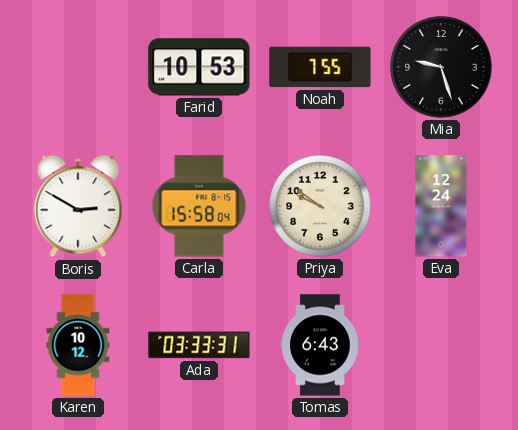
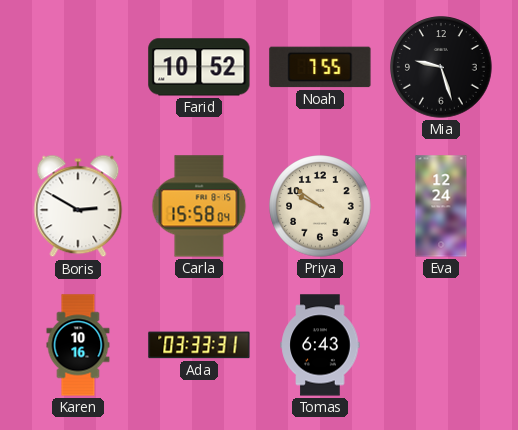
Farid: 10:53 -> 10:52 (199, 67)
Karen: 10:12 -> 10:16 (78, 345)
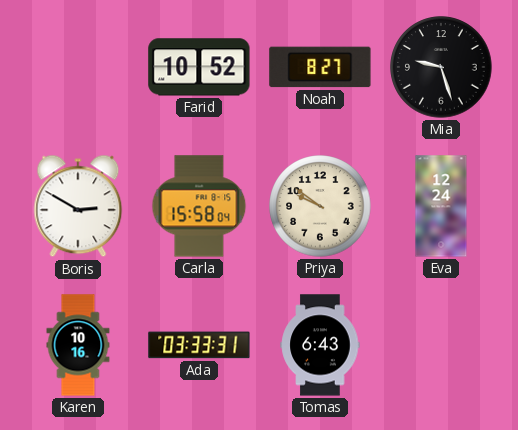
Noah: 7:55 -> 8:27 (320, 67)
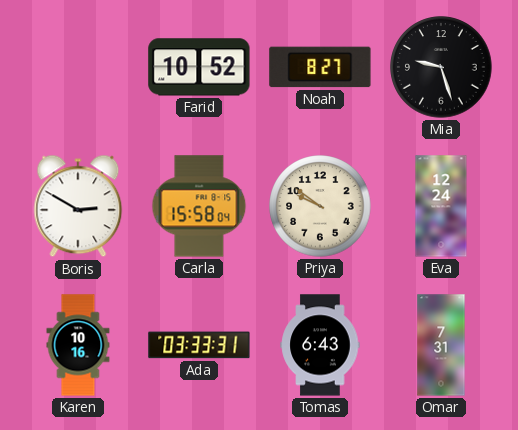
Omar: none -> 7:31 (441, 345)
